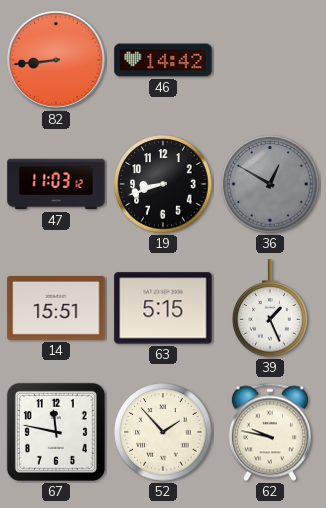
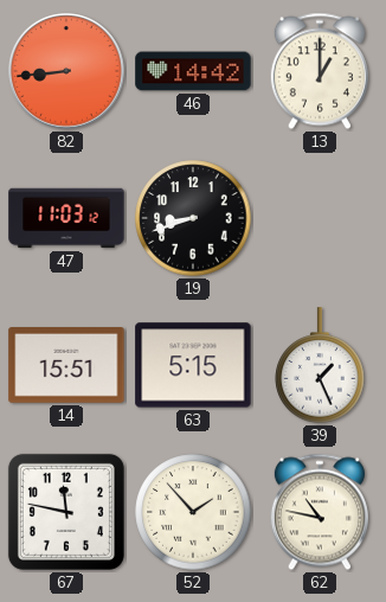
13: none -> 1:00 (320, 71)
36: 12:50 -> none (270, 184)
62: 9:47 -> 10:47 (320, 512)
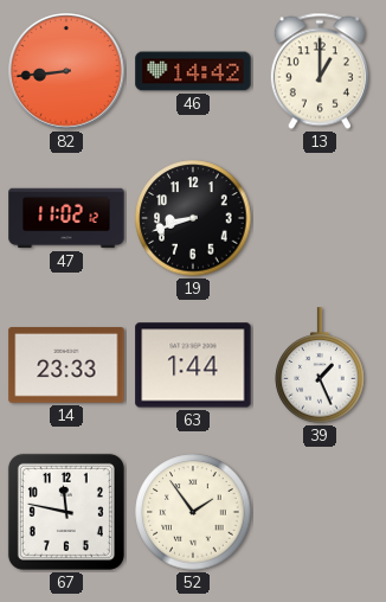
47: 11:03 -> 11:02 (66, 218)
14: 15:51 -> 23:33 (66, 366)
63: 5:15 -> 1:44 (193, 365)
52: 1:53 -> 1:54 (193, 512)
62: 10:47 -> none (320, 512)
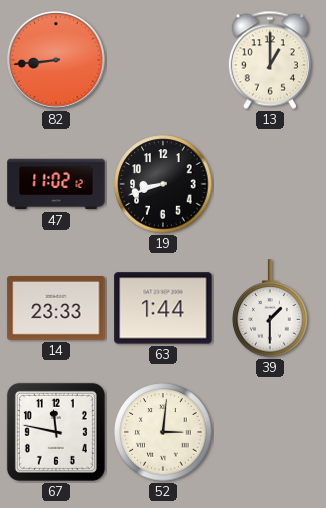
46: 14:42 -> none (193, 71)
39: 1:26 -> 1:30 (270, 308)
52: 1:54 -> 3:01 (163, 432)
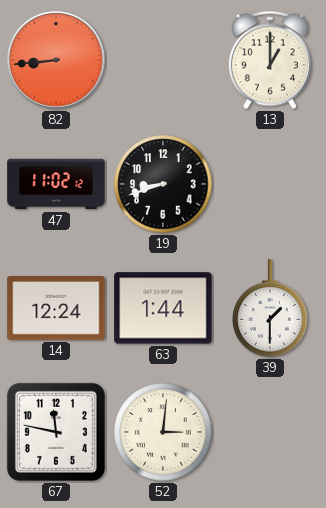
14: 23:33 -> 12:24 (56, 309)
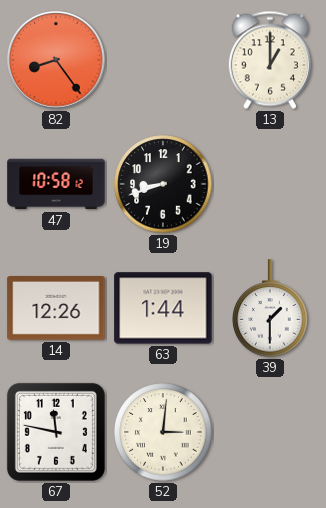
82: 8:44 -> 8:24 (56, 60)
47: 11:02 -> 10:58 (56, 184)
14: 12:24 -> 12:26 (56, 309)
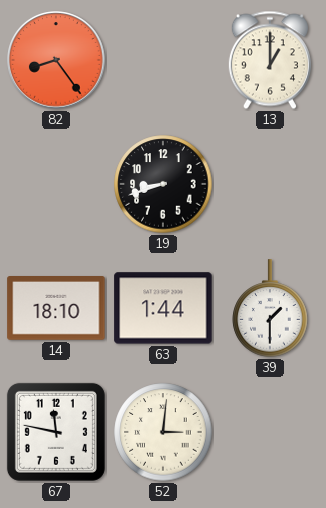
47: 10:58 -> none (56, 184)
14: 12:26 -> 18:10 (56, 309)
